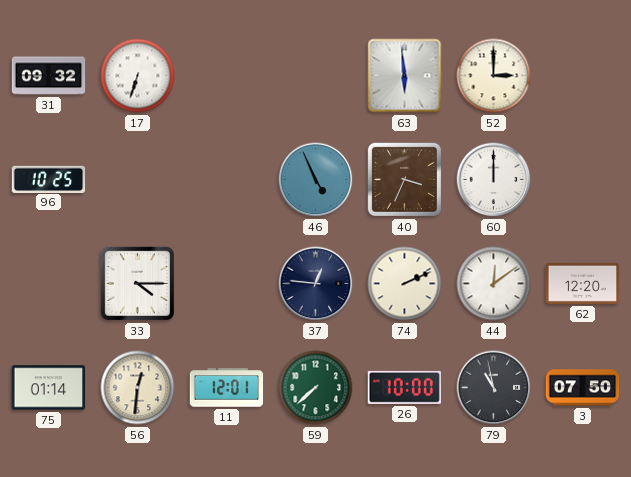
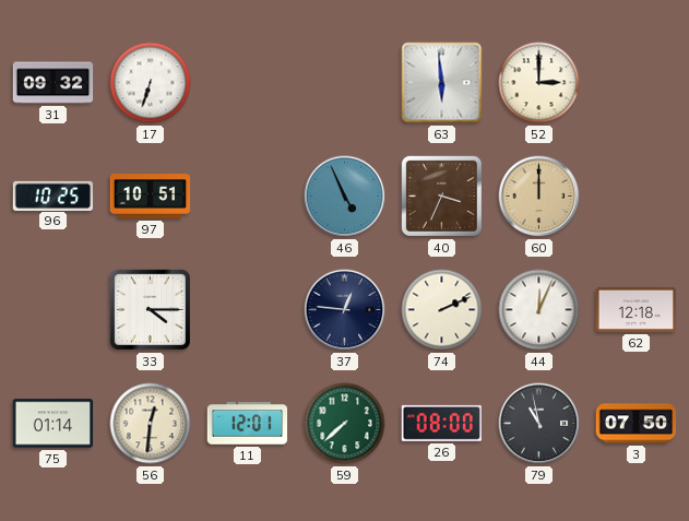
97: none -> 10:51 (151, 197)
60 dial: white -> champagne (539, 197)
44: 12:09 -> 12:04 (539, 310)
62: 12:20 -> 12:18 (637, 309)
26: 10:00 -> 08:00 (441, 423)
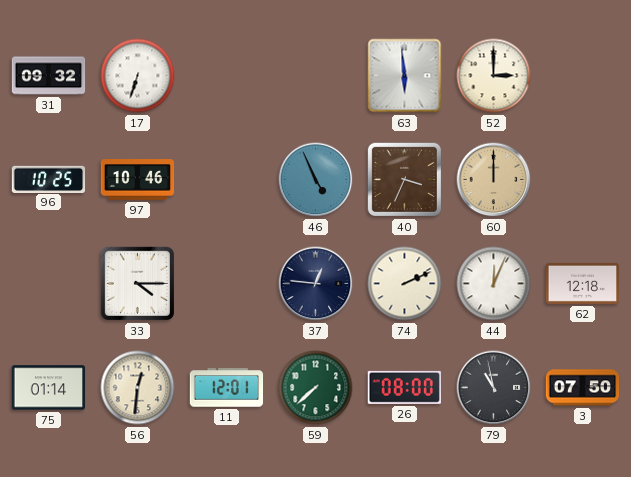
97: 10:51 -> 10:46 (138, 180)
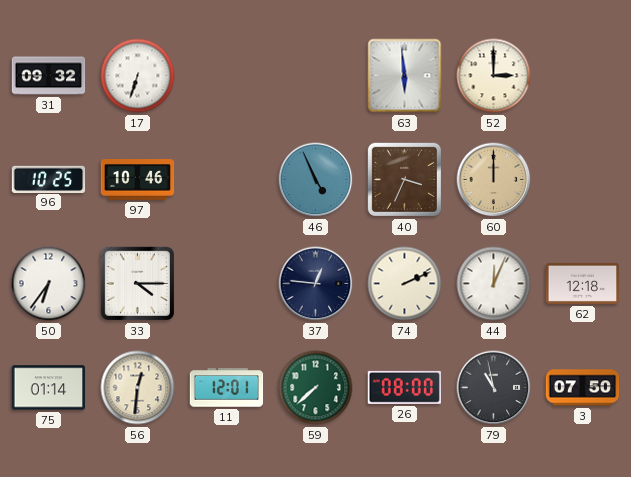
50: none -> 6:36 (49, 284)
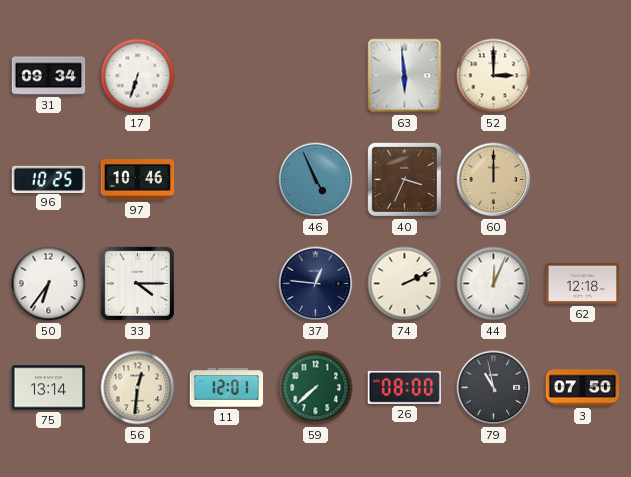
31: 09:32 -> 09:34 (49, 76)
75: 01:14 -> 13:14 (49, 388)
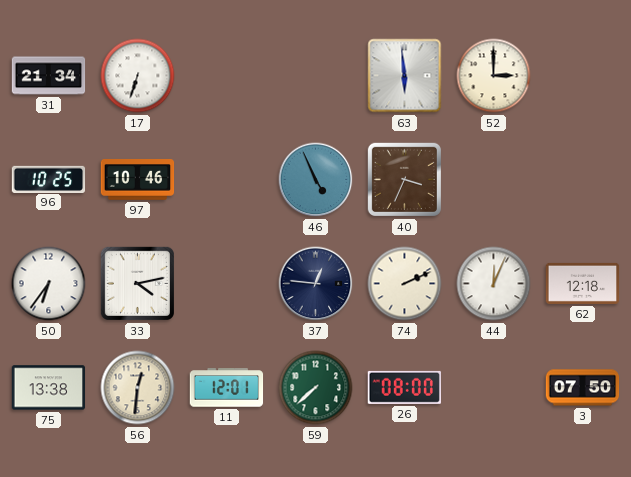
31: 09:34 -> 21:34 (49, 76)
60: 12:00 -> none (494, 180)
33: 4:15 -> 4:13 (137, 283)
75: 13:14 -> 13:38 (49, 388)
79: 10:58 -> none (494, 388)
